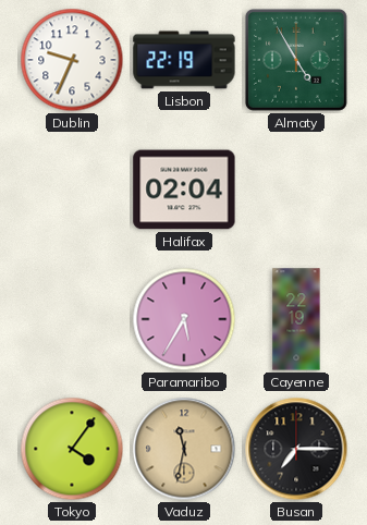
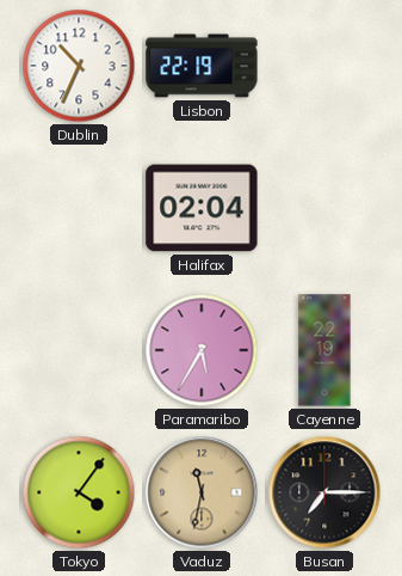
Dublin: 9:34 -> 10:34 (79, 66)
Almaty: 4:55 -> none (296, 60)
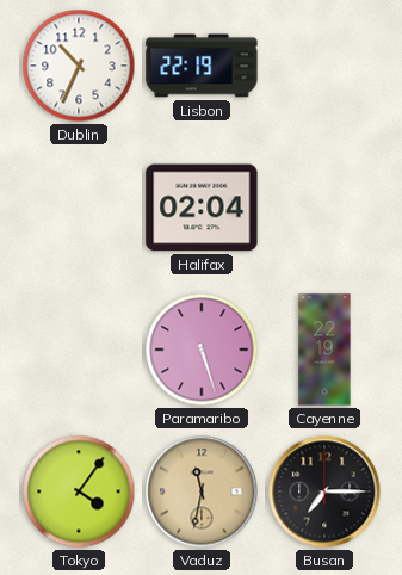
Paramaribo: 5:35 -> 5:27 (202, 350)
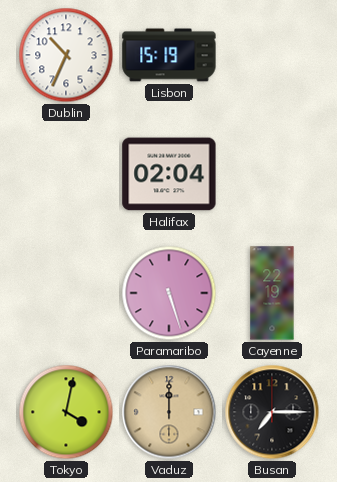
Lisbon: 22:19 -> 15:19 (169, 55)
Tokyo: 4:06 -> 4:02 (66, 412)
Vaduz: 11:32 -> 12:00 (169, 412)
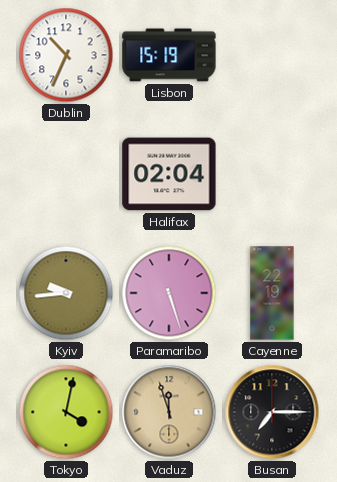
Kyiv: none -> 9:44 (66, 293)
Vaduz: 12:00 -> 11:57 (169, 412)
